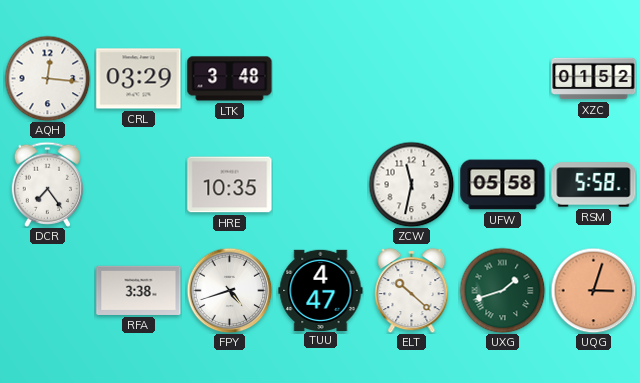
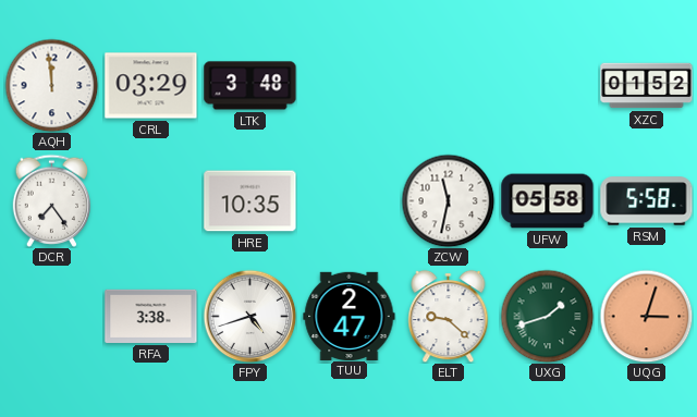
AQH: 12:16 -> 11:59 (51, 85)
TUU: 4:47 -> 2:47 (350, 316)
ELT: 10:22 -> 9:22 (449, 316)
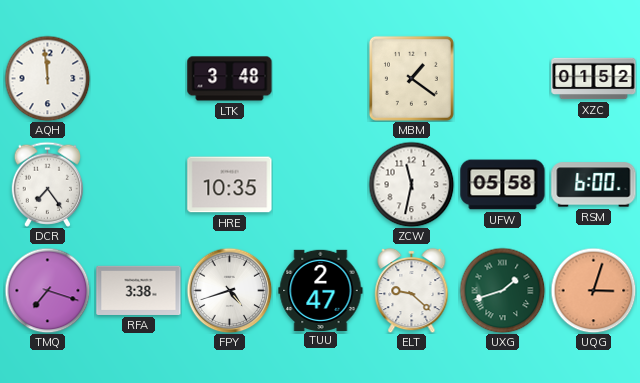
CRL: 03:29 -> none (151, 86)
MBM: none -> 1:21 (411, 78)
RSM: 5:58 -> 6:00 (594, 185)
TMQ: none -> 7:18 (47, 290)
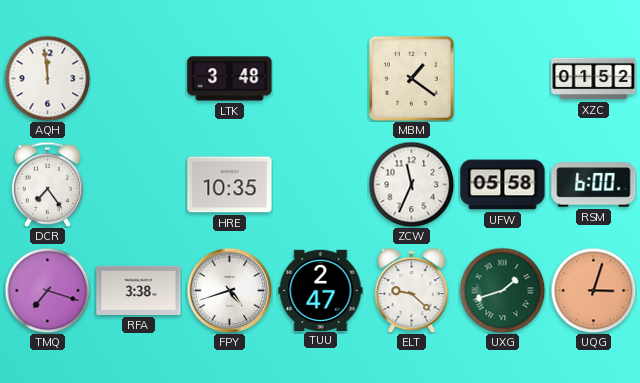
ZCW: 11:32 -> 11:34 (411, 184)
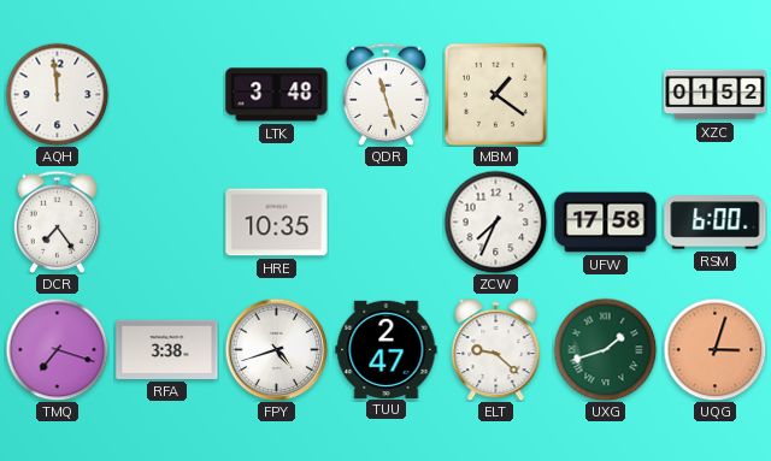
QDR: none -> 11:27 (387, 94)
ZCW: 11:34 -> 7:34 (495, 221)
UFW: 05:58 -> 17:58 (606, 223)
